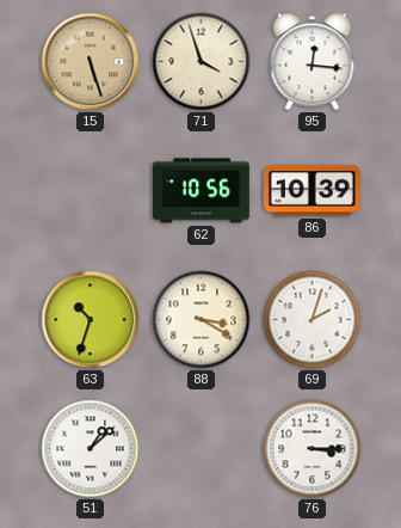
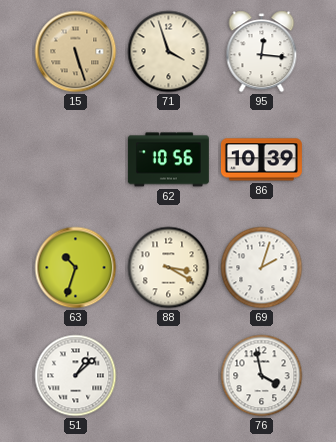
76: 3:15 -> 3:58 (262, 376)
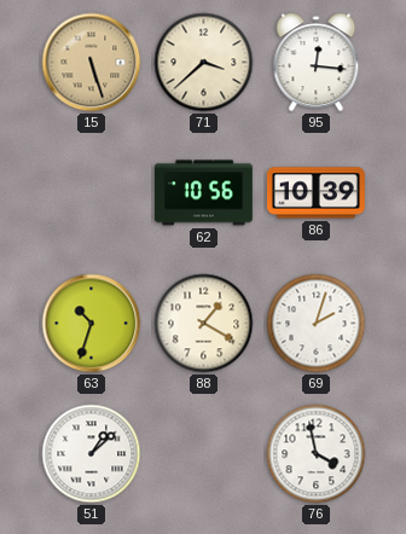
71: 3:57 -> 3:38 (204, 63)
88: 3:20 -> 1:20 (204, 324)
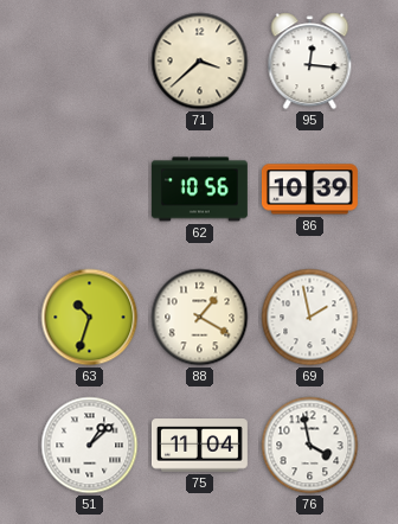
15: 5:27 -> none (92, 63)
69: 2:03 -> 1:58 (310, 318)
75: none -> 11:04 (199, 446)
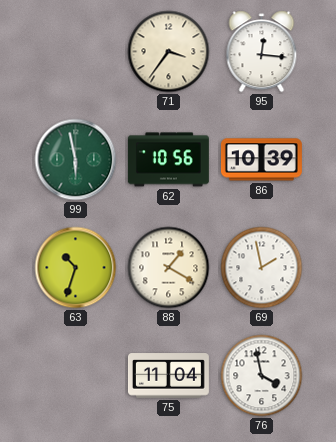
71: 3:38 -> 3:36 (169, 52)
99: none -> 5:58 (76, 160)
51: 1:08 -> none (90, 446)
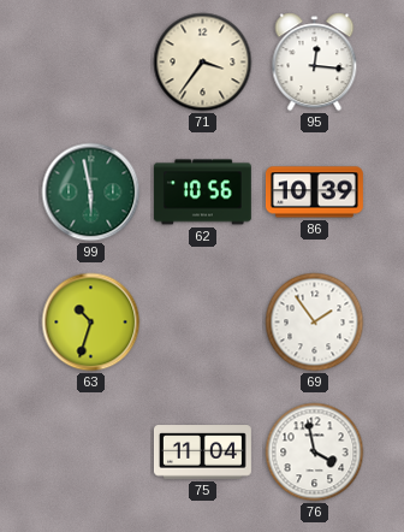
88: 1:20 -> none (169, 268)
69: 1:58 -> 1:54 (315, 323)
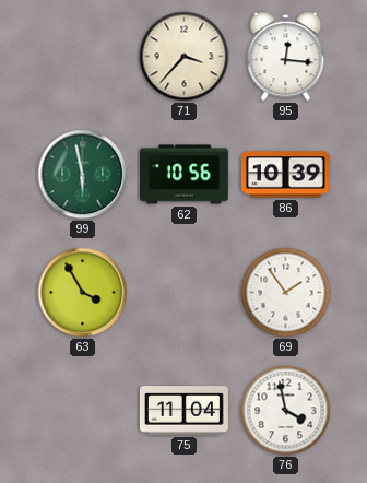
71: 3:36 -> 3:37 (185, 57)
63: 10:33 -> 3:55 (83, 293)
